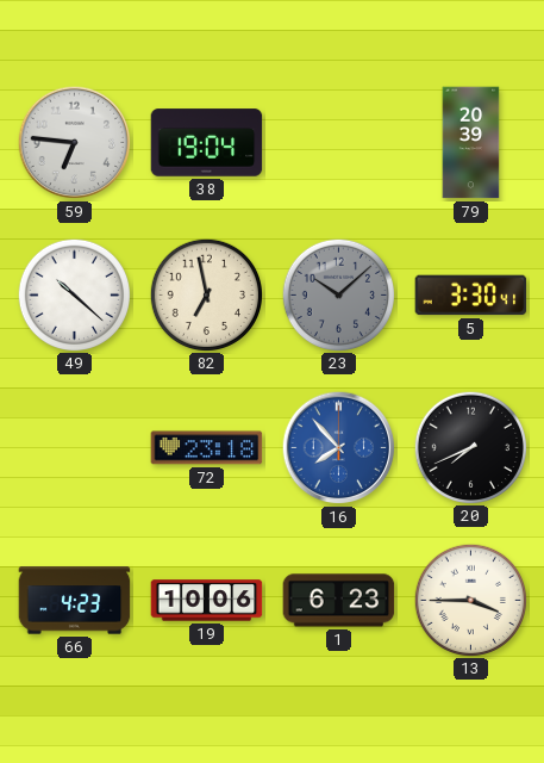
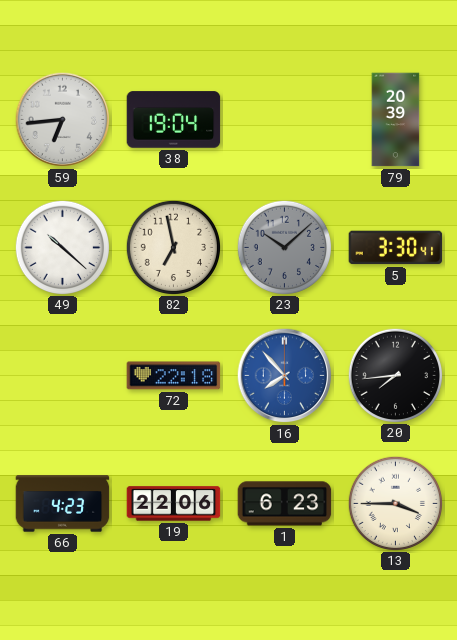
59: 6:46 -> 6:44 (63, 120)
72: 23:18 -> 22:18 (174, 376)
20: 7:41 -> 7:44 (395, 375)
19: 10:06 -> 22:06 (174, 504)
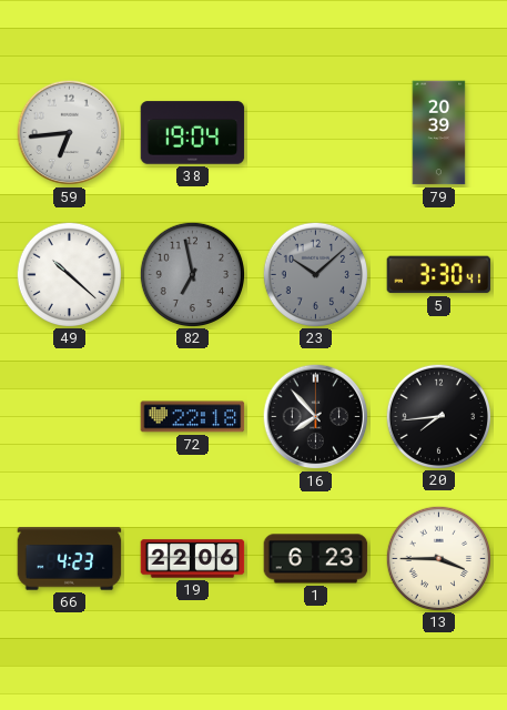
82 dial: cream -> grey (192, 274)
16 dial: blue -> black (316, 417)
